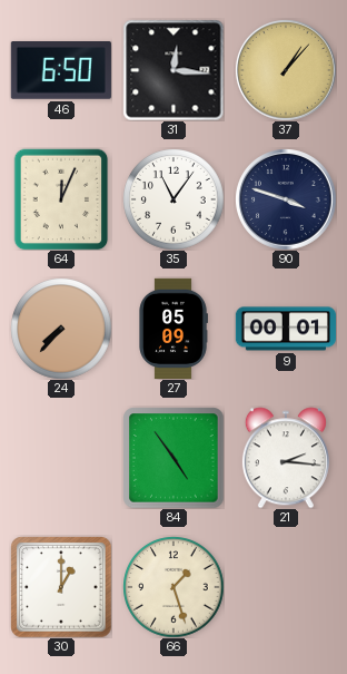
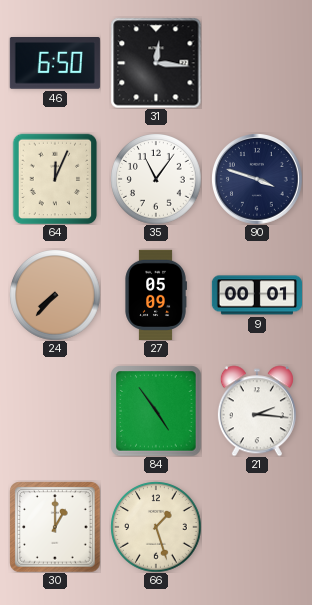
37: 1:07 -> none (286, 70)
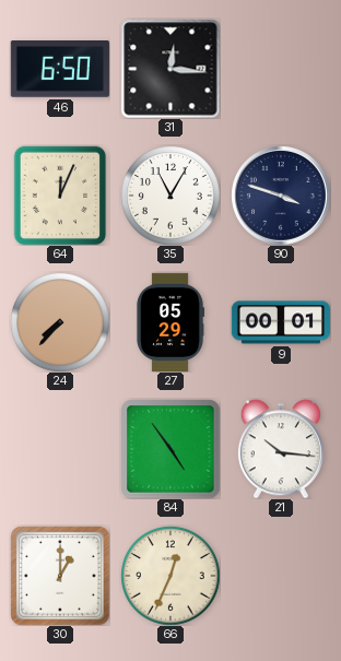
35: 11:06 -> 11:05 (170, 196)
27: 05:09 -> 05:29 (170, 321)
21: 2:16 -> 10:16 (281, 449)
66: 1:27 -> 12:34 (170, 576)
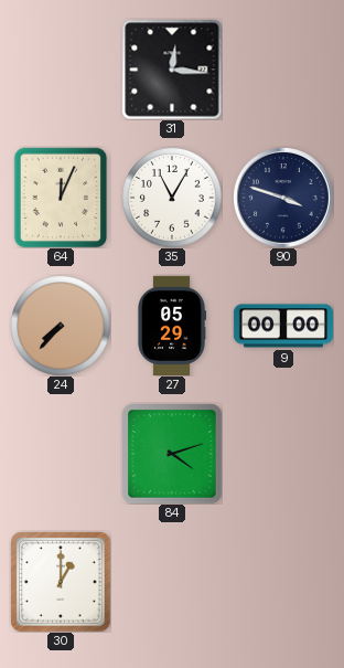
46: 6:50 -> none (60, 70)
9: 00:01 -> 00:00 (282, 326)
84: 4:54 -> 4:12 (172, 454)
21: 10:16 -> none (281, 449)
66: 12:34 -> none (170, 576)
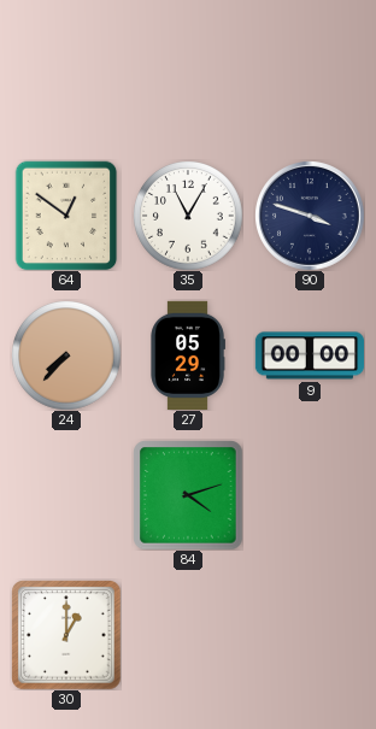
31: 12:16 -> none (172, 70)
64: 12:04 -> 12:51 (66, 216)
